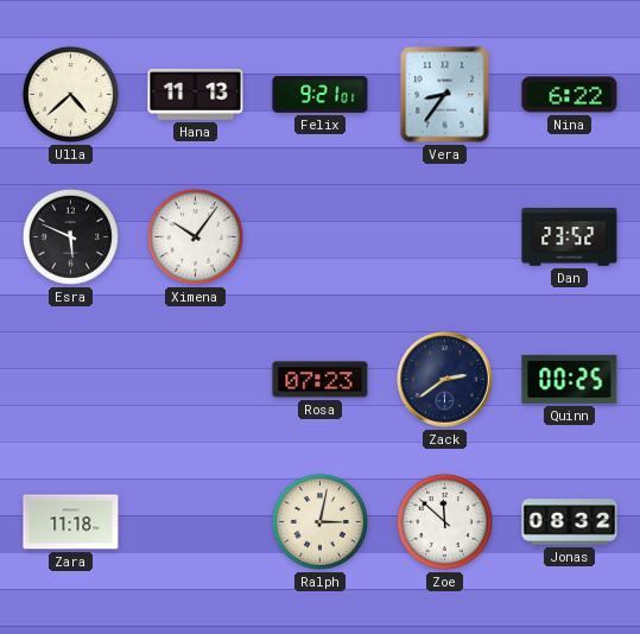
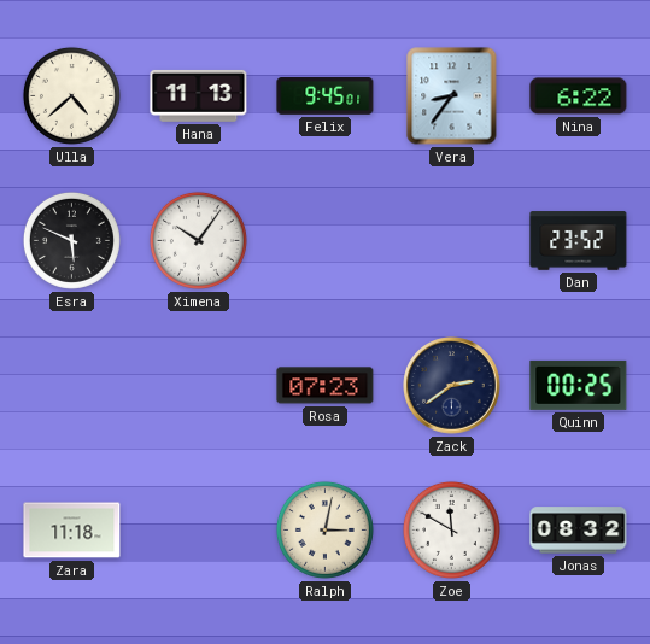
Felix: 9:21 -> 9:45 (326, 96)
Zoe: 11:52 -> 11:50 (451, 529)
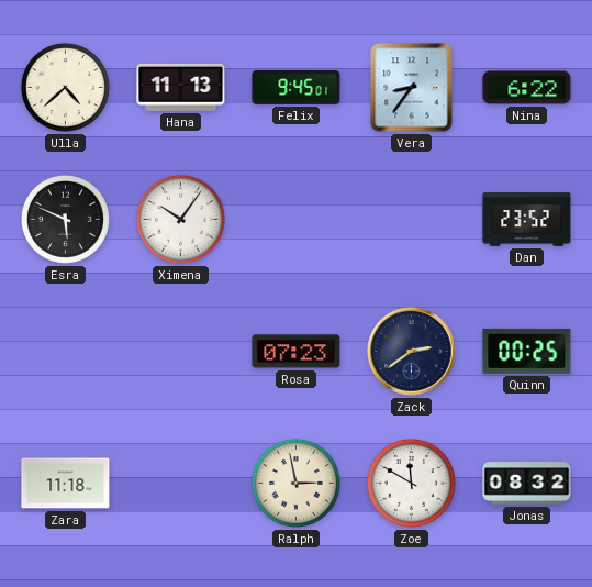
Ralph: 3:02 -> 2:58 (295, 483)
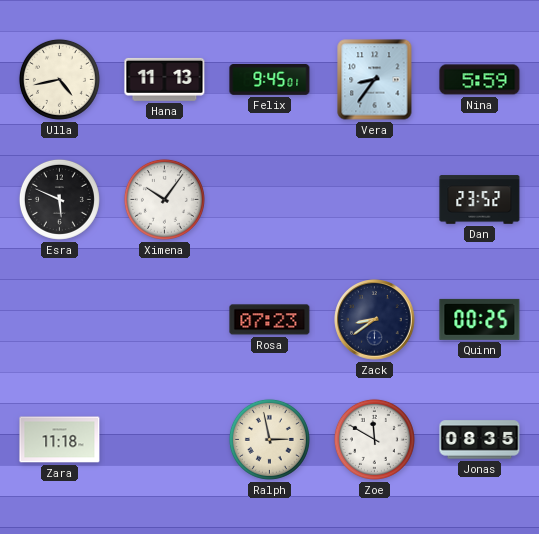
Ulla: 4:38 -> 4:43 (59, 79)
Nina: 6:22 -> 5:59 (480, 80)
Zack: 2:39 -> 8:39 (375, 320)
Jonas: 08:32 -> 08:35 (480, 440)
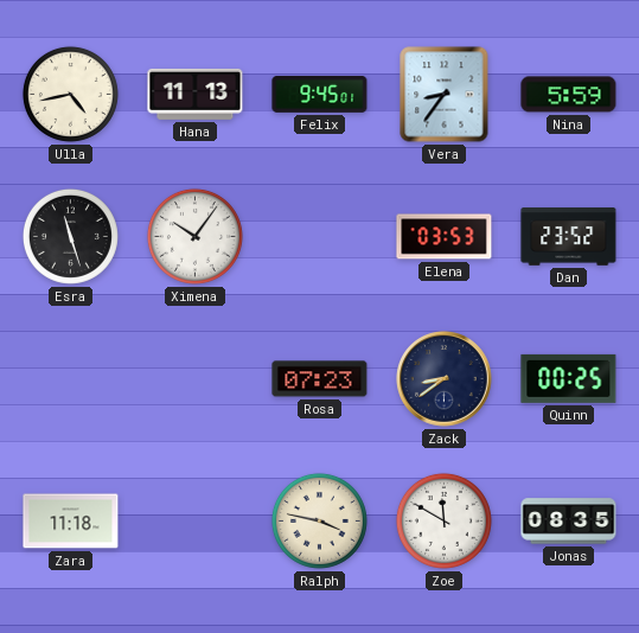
Esra: 5:49 -> 11:27 (70, 236)
Elena: none -> 03:53 (445, 237)
Ralph: 2:58 -> 3:47 (319, 520)
